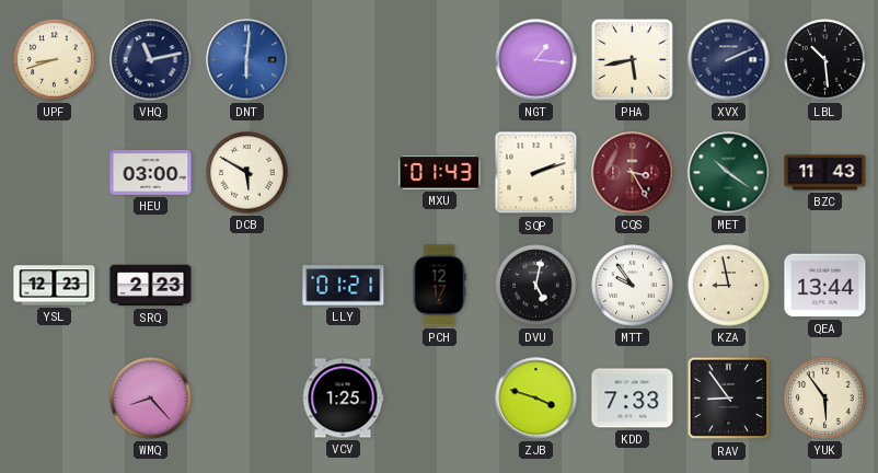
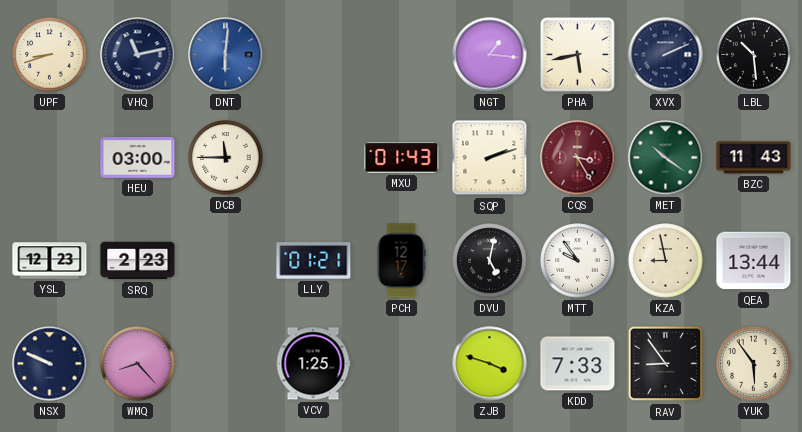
DCB: 5:50 -> 11:45 (226, 158)
NSX: none -> 9:49 (50, 364)
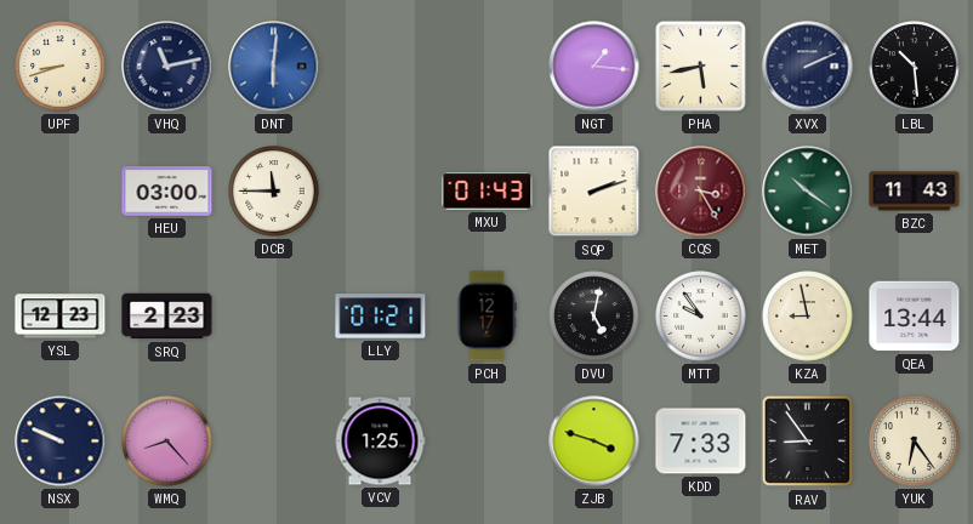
YUK: 5:54 -> 6:24 (915, 442)
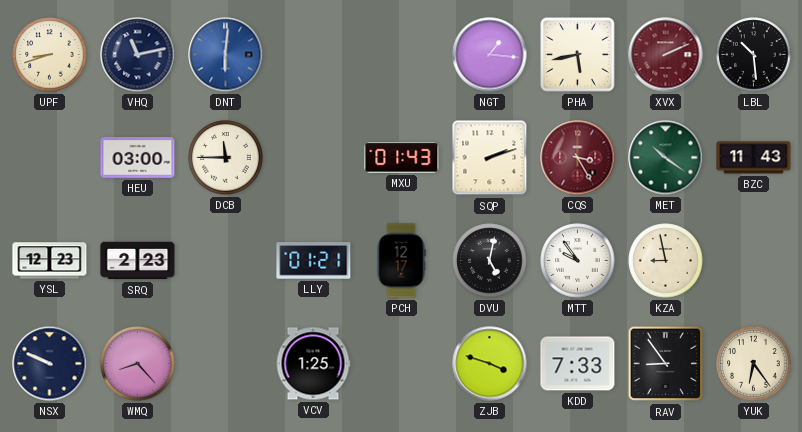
XVX dial: navy -> burgundy (666, 55)
QEA: 13:44 -> none (915, 317)
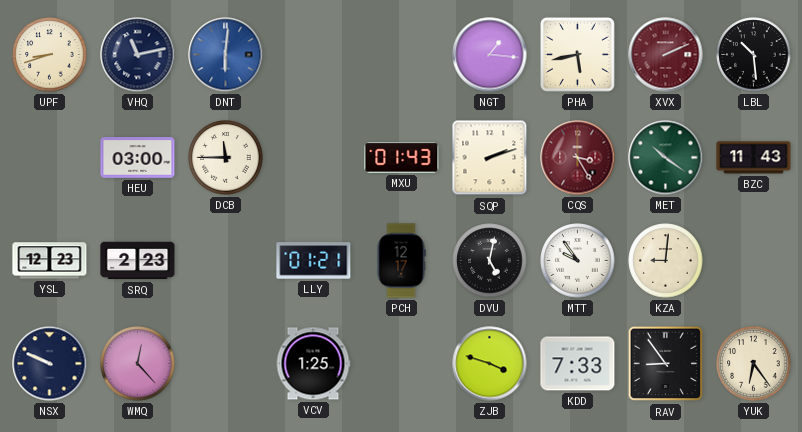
KZA: 8:58 -> 9:01 (666, 261)
WMQ: 8:23 -> 12:23 (138, 364)
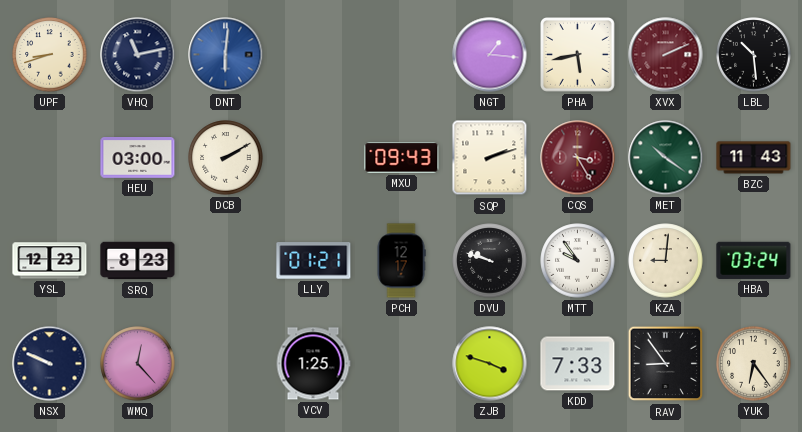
DCB: 11:45 -> 2:10 (226, 158)
MXU: 01:43 -> 09:43 (402, 158)
SRQ: 2:23 -> 8:23 (138, 261)
DVU: 5:02 -> 9:48 (490, 261)
HBA: none -> 03:24 (754, 260)
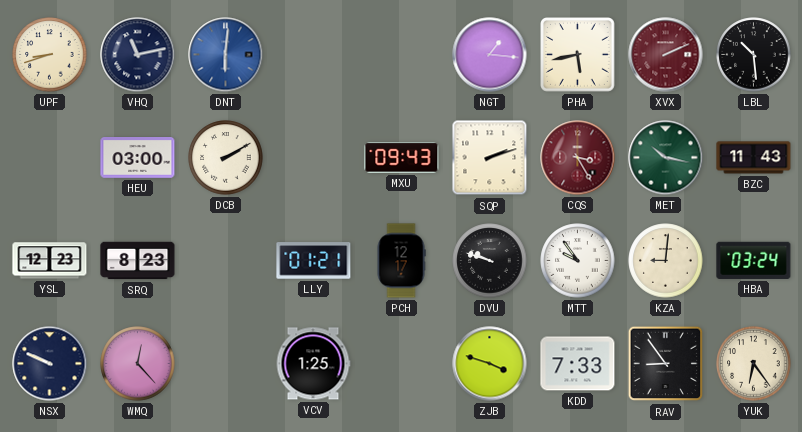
MET: 10:21 -> 10:17 (666, 158)
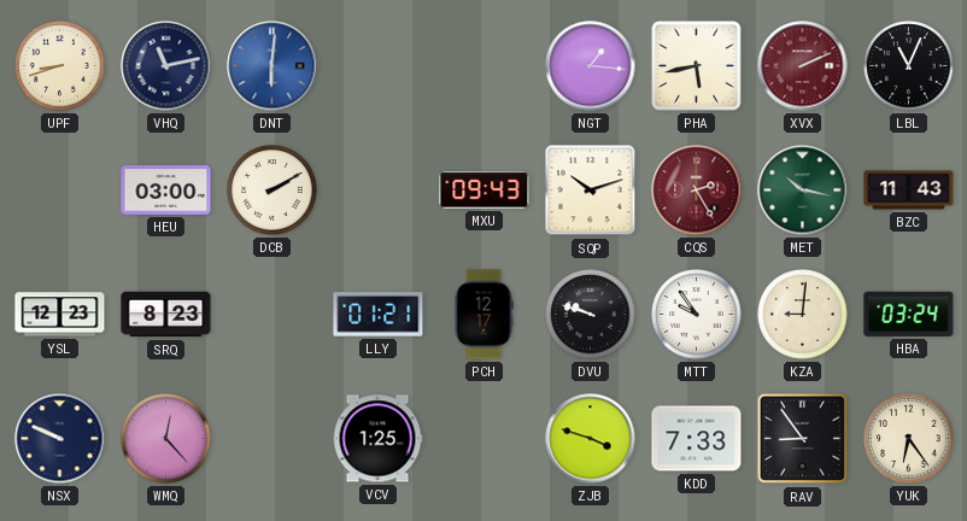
LBL: 10:29 -> 11:04 (909, 66)
SQP: 2:12 -> 10:12 (591, 191)
CQS: 3:25 -> 2:25 (697, 191)
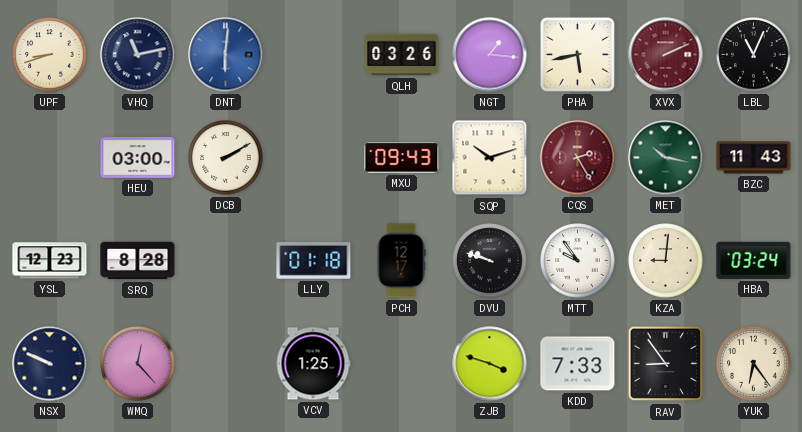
QLH: none -> 03:26 (402, 55)
SRQ: 8:23 -> 8:28 (138, 261)
LLY: 01:21 -> 01:18 (314, 261)
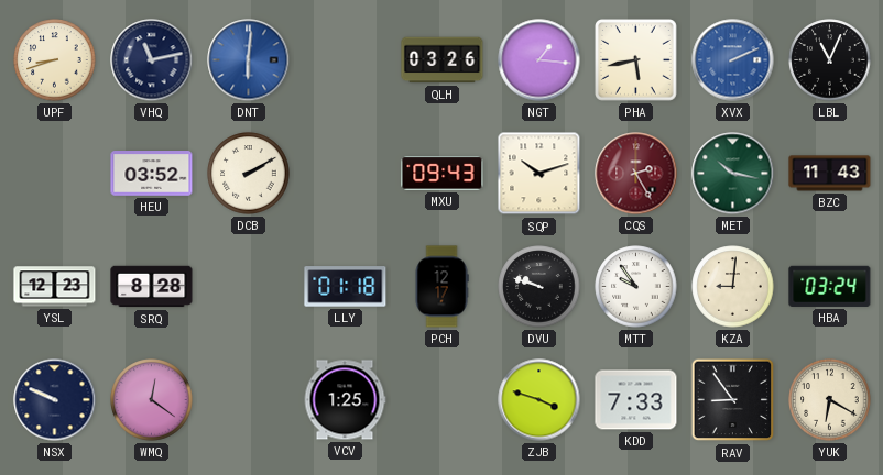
XVX dial: burgundy -> blue (733, 60)
HEU: 03:00 -> 03:52 (152, 174)
WMQ: 12:23 -> 12:21 (152, 400)
YUK: 6:24 -> 6:20 (830, 400)
